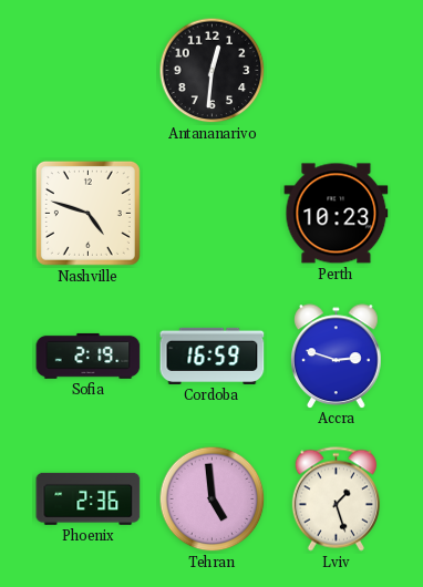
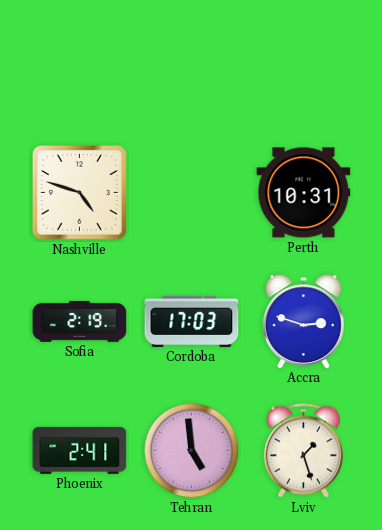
Antananarivo: 12:31 -> none (213, 71)
Perth: 10:23 -> 10:31 (304, 193)
Cordoba: 16:59 -> 17:03 (192, 321)
Phoenix: 2:36 -> 2:41 (80, 450)
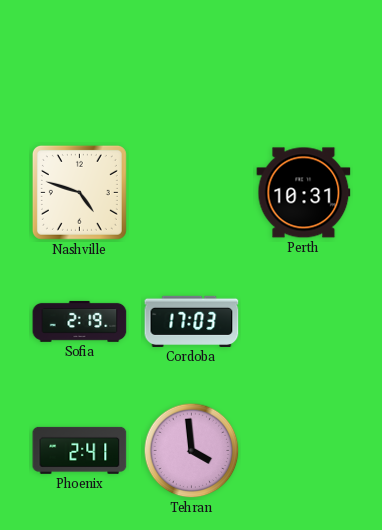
Accra: 2:48 -> none (304, 321)
Tehran: 4:59 -> 3:59 (192, 451)
Lviv: 1:27 -> none (303, 451)
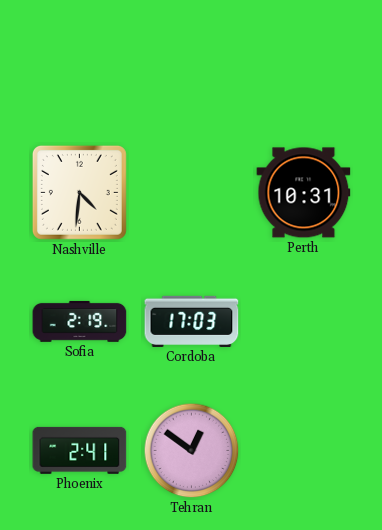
Nashville: 4:48 -> 4:31 (79, 192)
Tehran: 3:59 -> 12:51 (192, 451)
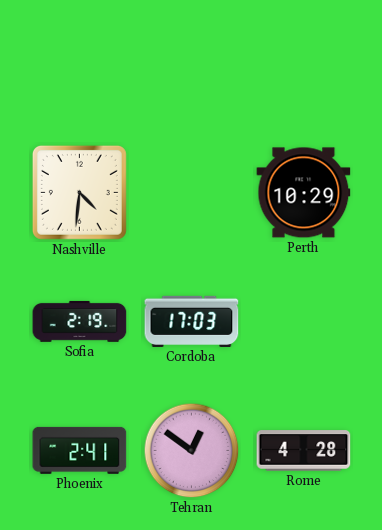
Perth: 10:31 -> 10:29 (304, 193)
Rome: none -> 4:28 (304, 451)
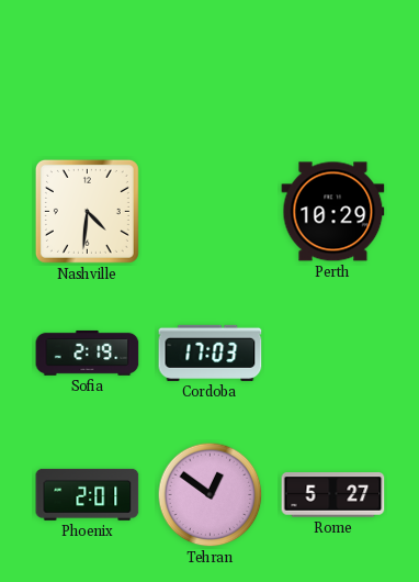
Phoenix: 2:41 -> 2:01 (88, 494)
Rome: 4:28 -> 5:27 (333, 495)
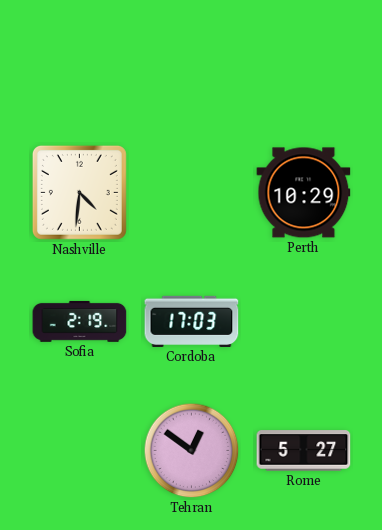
Phoenix: 2:01 -> none (88, 494)
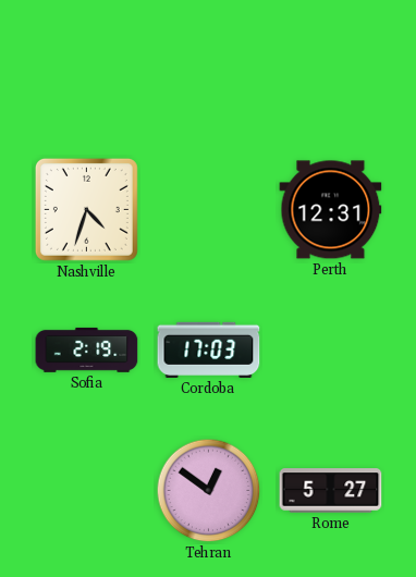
Nashville: 4:31 -> 4:33 (86, 209)
Perth: 10:29 -> 12:31 (331, 210)
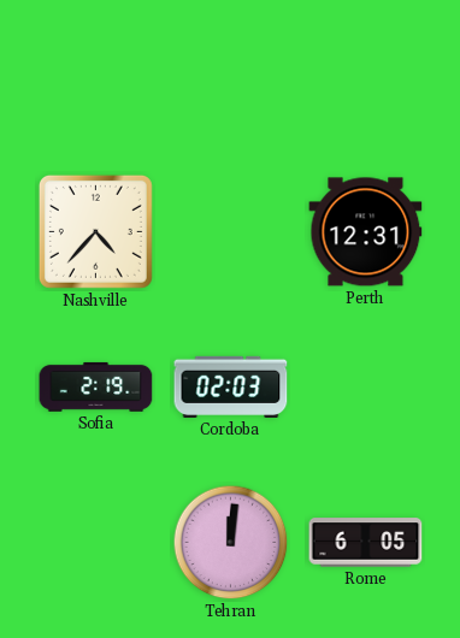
Nashville: 4:33 -> 4:37 (95, 231)
Cordoba: 17:03 -> 02:03 (231, 386)
Tehran: 12:51 -> 12:01 (231, 543)
Rome: 5:27 -> 6:05 (366, 543)
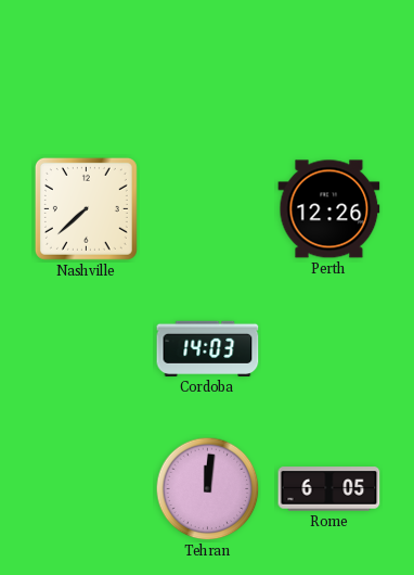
Nashville: 4:37 -> 7:38 (86, 208)
Perth: 12:31 -> 12:26 (329, 209)
Sofia: 2:19 -> none (96, 386)
Cordoba: 02:03 -> 14:03 (208, 348)
